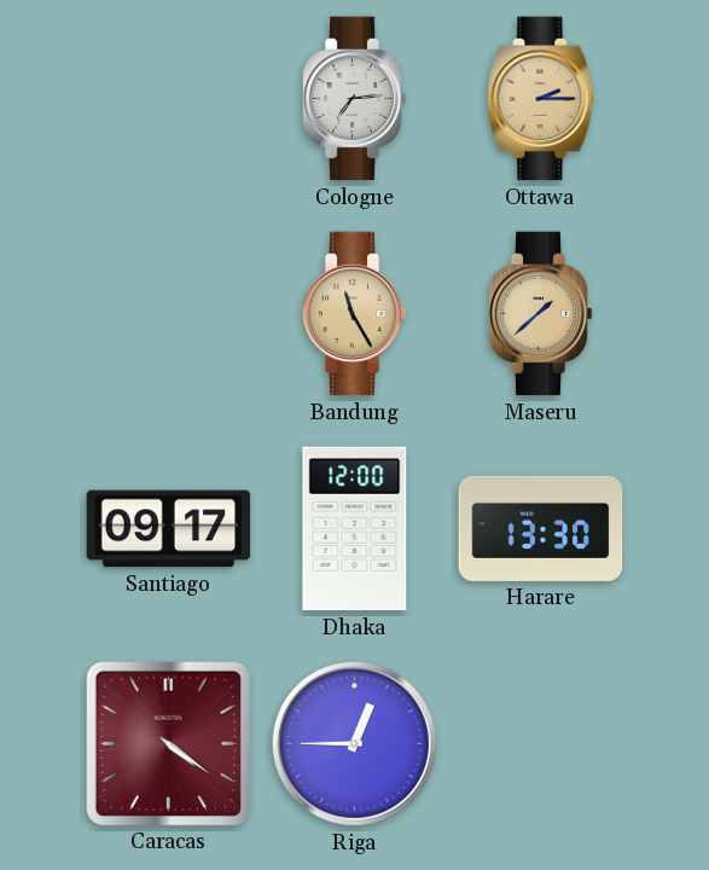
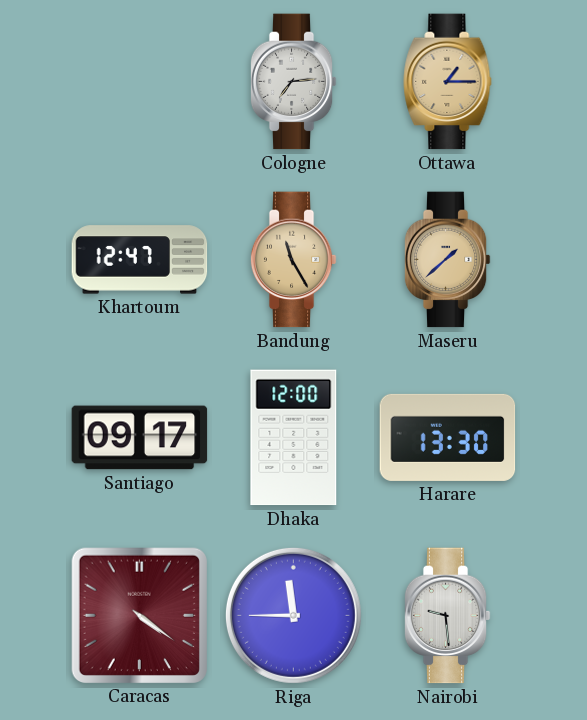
Ottawa: 2:15 -> 1:15 (448, 82)
Khartoum: none -> 12:47 (140, 260)
Riga: 12:45 -> 11:45 (293, 615)
Nairobi: none -> 9:29 (447, 616)
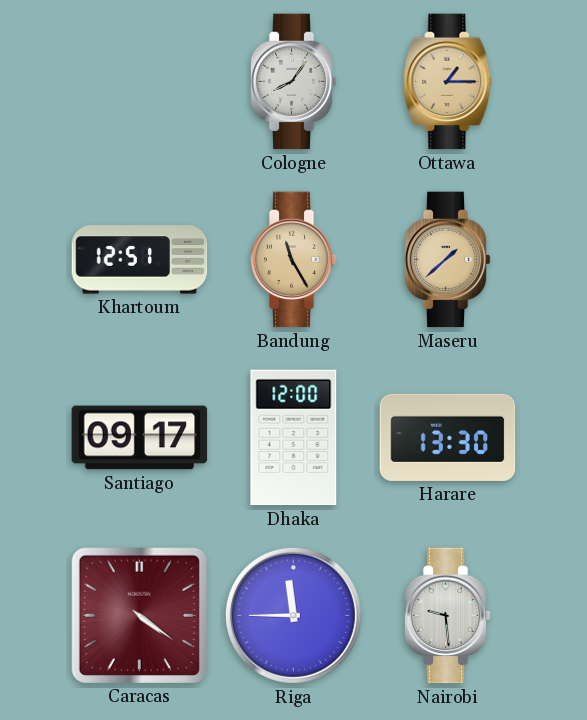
Cologne: 7:14 -> 8:06 (293, 82)
Khartoum: 12:47 -> 12:51 (140, 260)
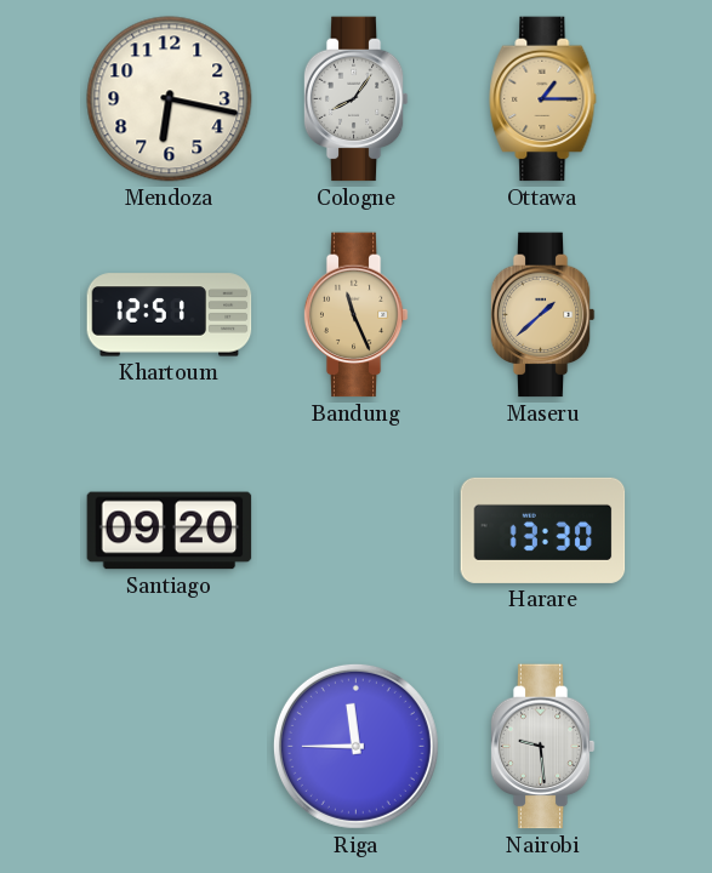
Mendoza: none -> 6:17 (170, 99)
Bandung: 11:25 -> 11:26 (355, 315)
Santiago: 09:17 -> 09:20 (170, 531)
Dhaka: 12:00 -> none (294, 438)
Caracas: 4:21 -> none (139, 615)
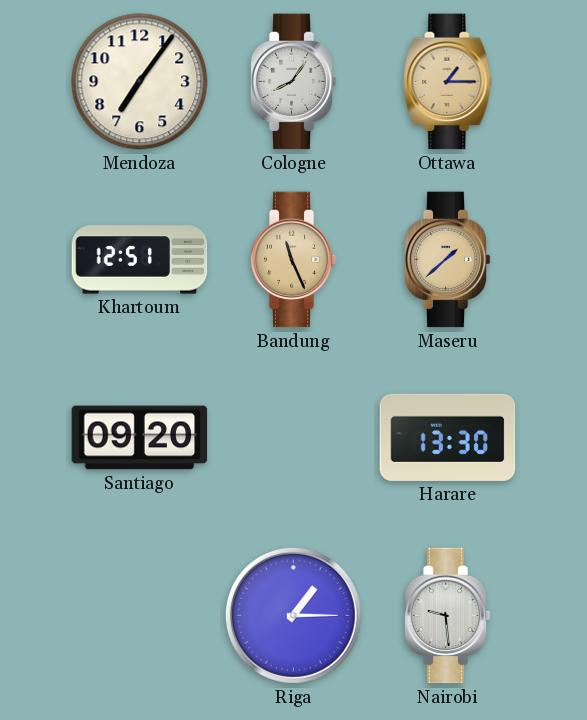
Mendoza: 6:17 -> 7:06 (140, 82)
Riga: 11:45 -> 1:15 (293, 615)
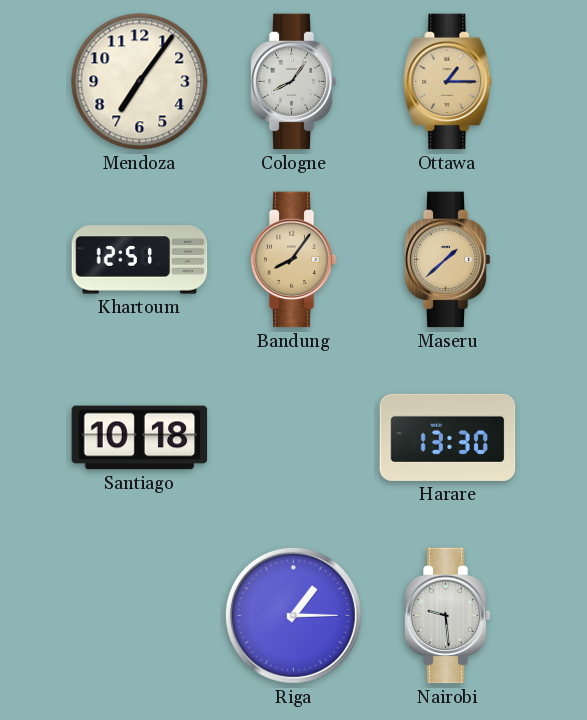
Bandung: 11:26 -> 8:06 (293, 260)
Santiago: 09:20 -> 10:18 (140, 438)
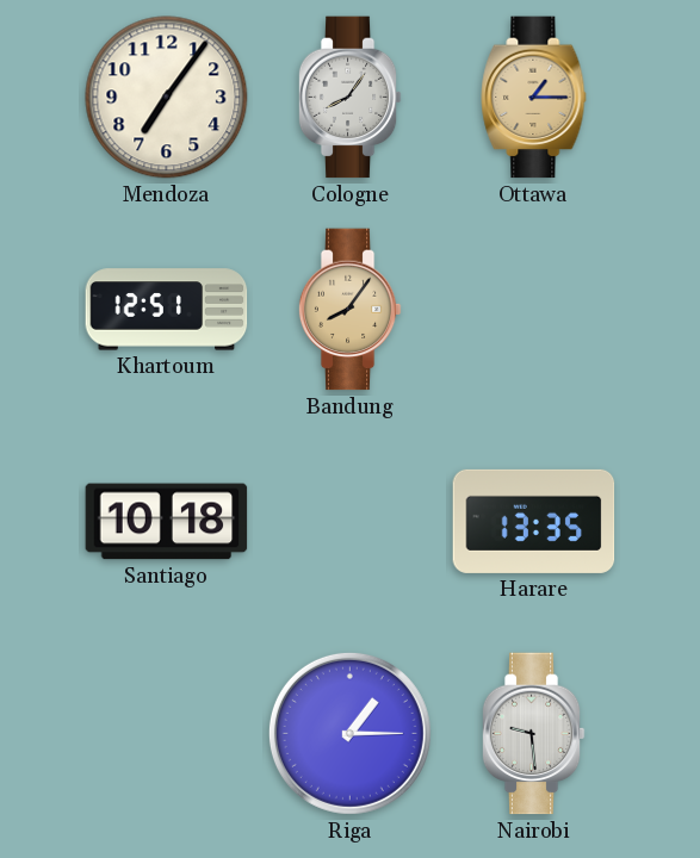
Maseru: 1:38 -> none (447, 260)
Harare: 13:30 -> 13:35 (534, 521)
